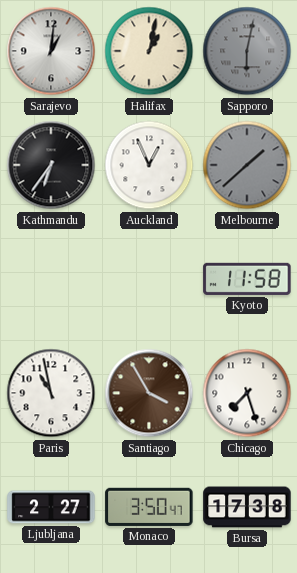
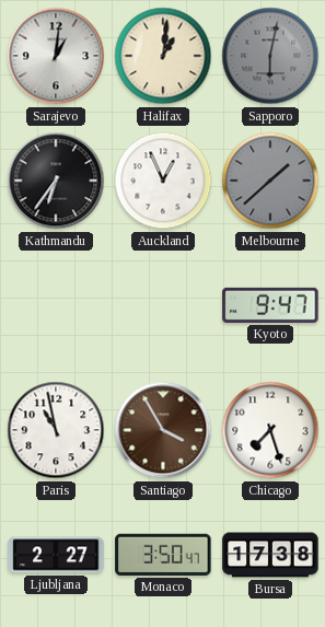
Halifax: 1:02 -> 1:01 (163, 56)
Kyoto: 11:58 -> 9:47 (270, 305)
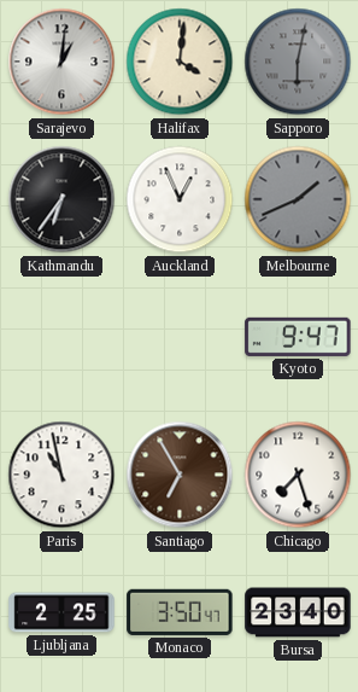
Halifax: 1:01 -> 4:01 (180, 62)
Melbourne: 1:38 -> 1:41 (298, 199)
Santiago: 3:55 -> 6:55 (180, 475)
Ljubljana: 2:27 -> 2:25 (61, 612)
Bursa: 17:38 -> 23:40 (298, 612)
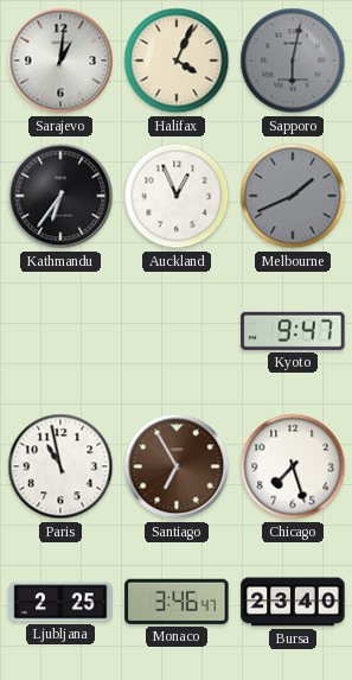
Halifax: 4:01 -> 4:04 (177, 61)
Monaco: 3:50 -> 3:46 (177, 602)
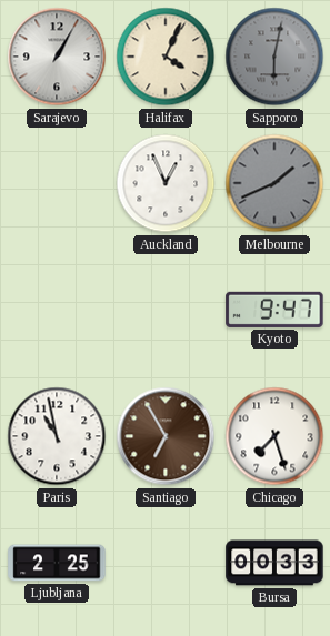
Sarajevo: 1:01 -> 1:05 (57, 57)
Kathmandu: 6:36 -> none (60, 196)
Monaco: 3:46 -> none (177, 602)
Bursa: 23:40 -> 00:33 (274, 563)
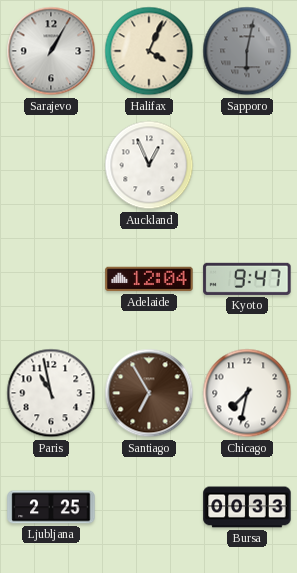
Melbourne: 1:41 -> none (274, 183)
Adelaide: none -> 12:04 (149, 279)
Chicago: 7:27 -> 7:32 (247, 393)
